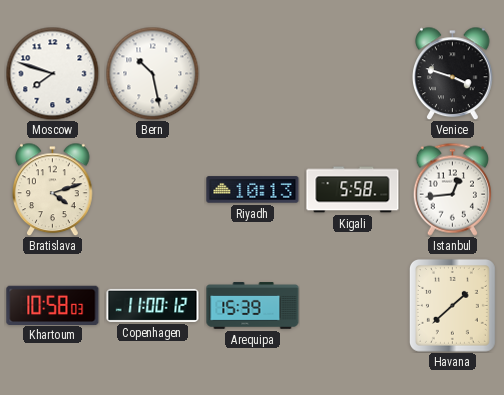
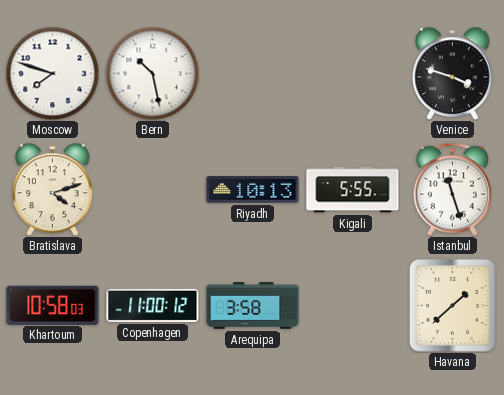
Kigali: 5:58 -> 5:55 (353, 190)
Istanbul: 12:44 -> 11:27 (452, 189)
Arequipa: 15:39 -> 3:58 (253, 306)
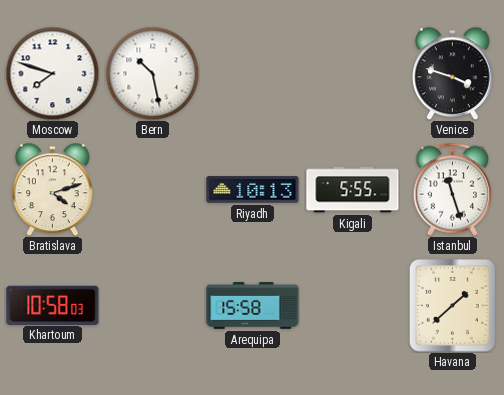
Copenhagen: 11:00 -> none (153, 305)
Arequipa: 3:58 -> 15:58 (253, 306)
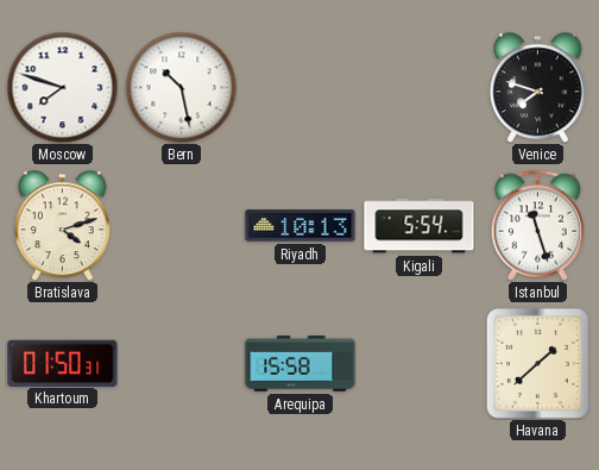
Venice: 3:48 -> 7:48 (538, 87)
Kigali: 5:55 -> 5:54 (420, 226)
Khartoum: 10:58 -> 01:50 (63, 363)
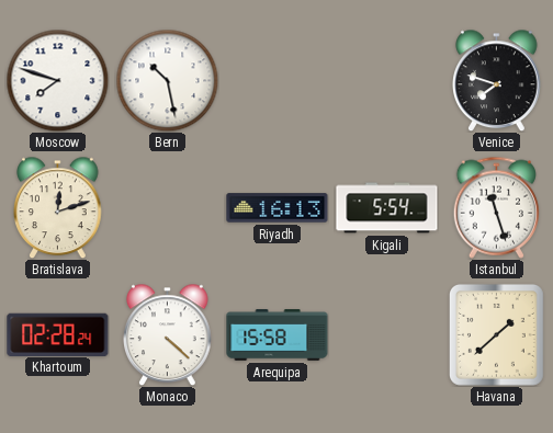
Bratislava: 4:12 -> 12:12 (58, 207)
Riyadh: 10:13 -> 16:13 (278, 208)
Khartoum: 01:50 -> 02:28 (58, 334)
Monaco: none -> 4:22 (168, 334)
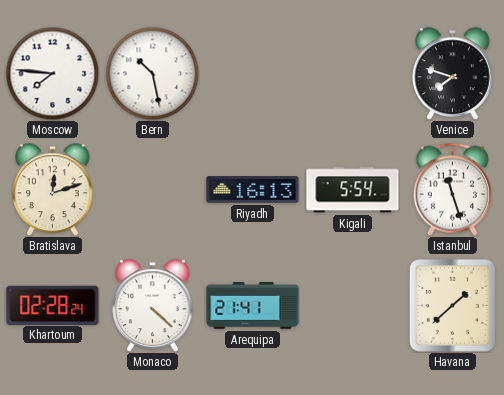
Moscow: 7:48 -> 7:46 (52, 73)
Arequipa: 15:58 -> 21:41 (253, 306)
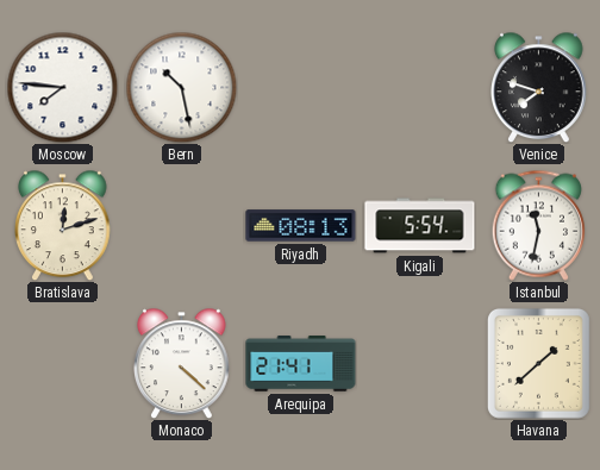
Riyadh: 16:13 -> 08:13 (301, 226)
Istanbul: 11:27 -> 11:32 (538, 225)
Khartoum: 02:28 -> none (53, 305)
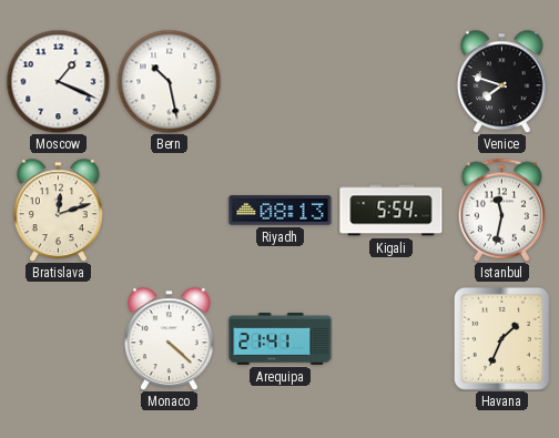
Moscow: 7:46 -> 1:19 (58, 81)
Havana: 1:38 -> 1:34 (501, 338)
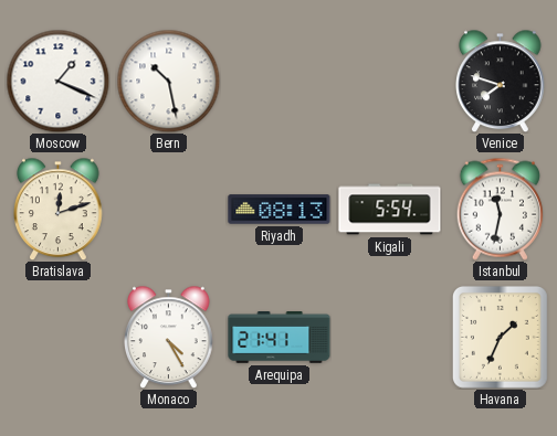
Monaco: 4:22 -> 4:25 (169, 337)
